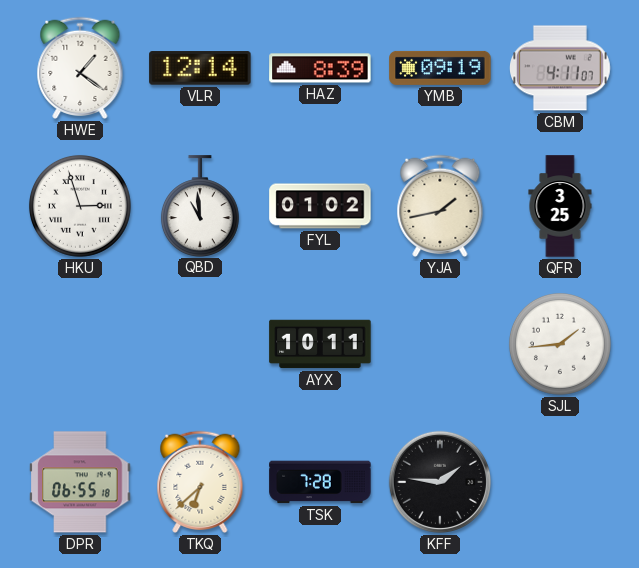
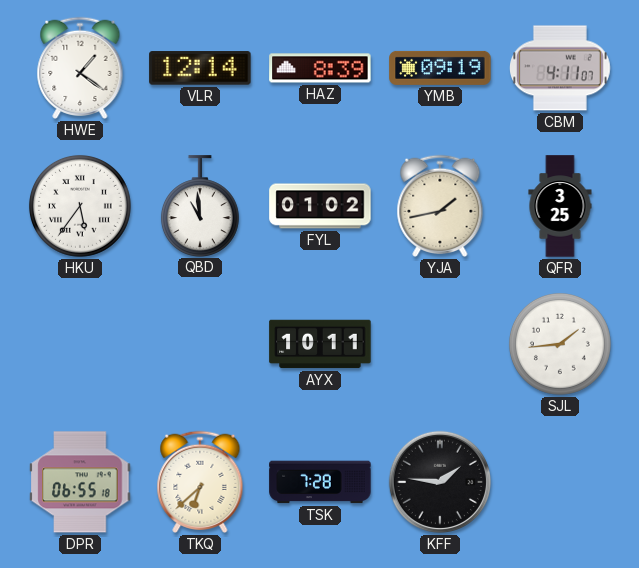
HKU: 2:57 -> 5:36 (80, 206)
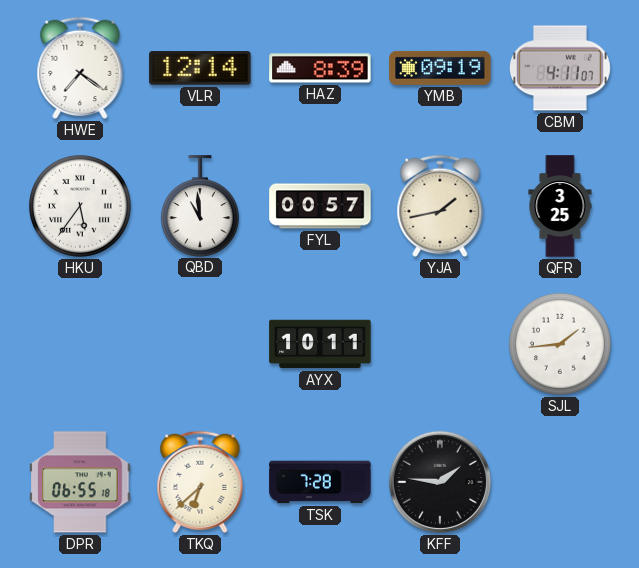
HWE: 1:21 -> 7:21 (80, 68)
FYL: 01:02 -> 00:57 (320, 206)
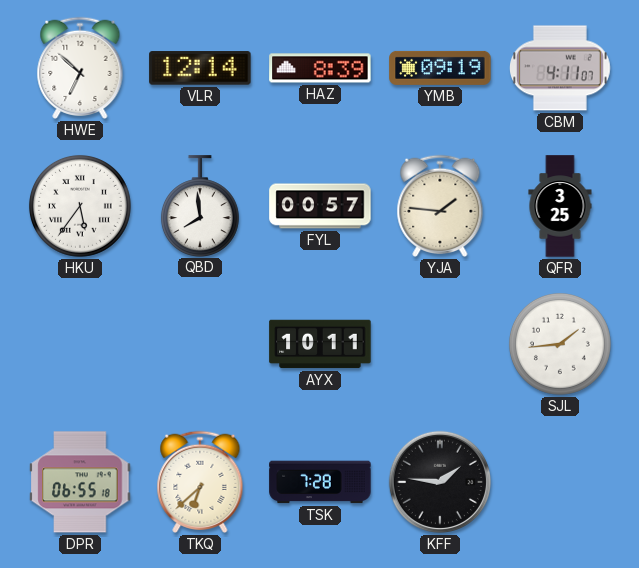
HWE: 7:21 -> 6:52 (80, 68)
QBD: 10:59 -> 7:59 (200, 206)
YJA: 1:43 -> 1:46 (440, 206)
